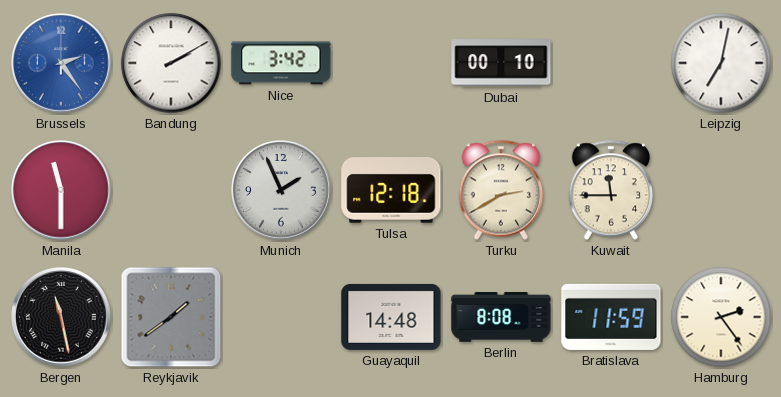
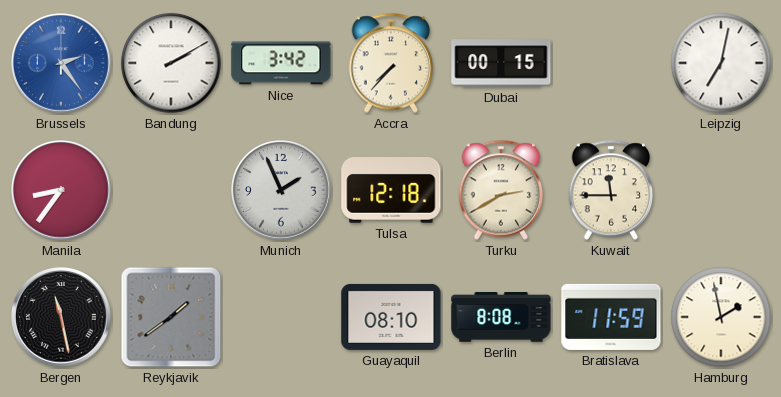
Accra: none -> 7:37 (391, 63)
Dubai: 00:10 -> 00:15 (501, 63)
Manila: 11:30 -> 8:36 (61, 190)
Guayaquil: 14:48 -> 08:10 (391, 317)
Hamburg: 2:24 -> 1:58 (721, 317)
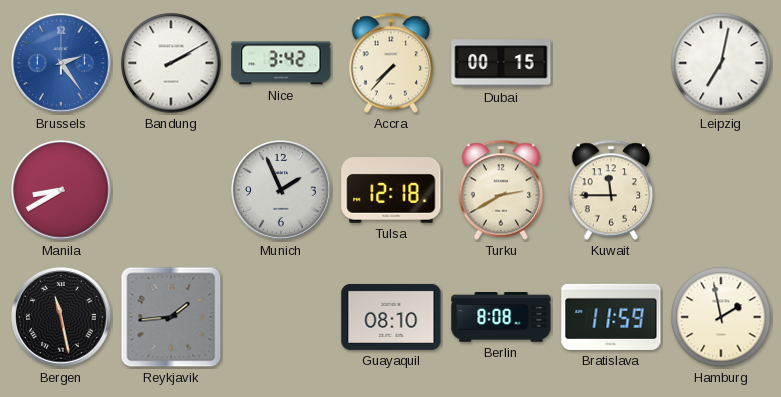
Manila: 8:36 -> 8:40 (61, 190)
Reykjavik: 1:39 -> 1:44 (171, 317)
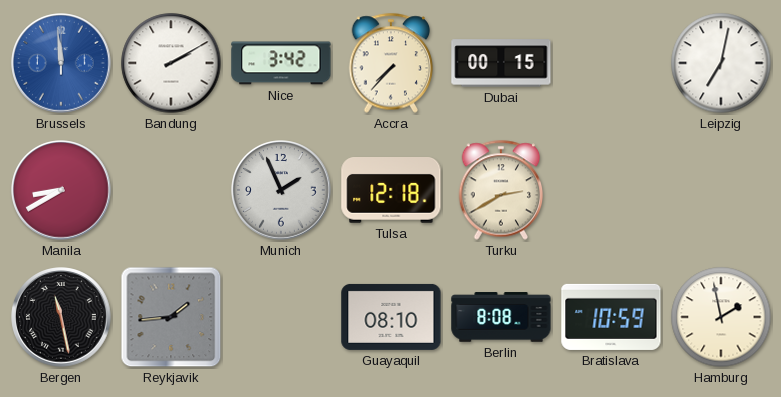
Brussels: 2:24 -> 11:59 (61, 63)
Kuwait: 11:45 -> none (611, 190)
Bratislava: 11:59 -> 10:59 (611, 317)
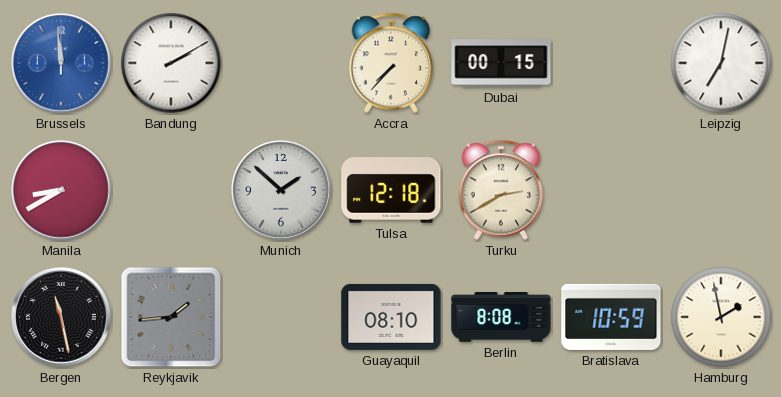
Nice: 3:42 -> none (281, 63)
Munich: 1:56 -> 1:52 (281, 190)
